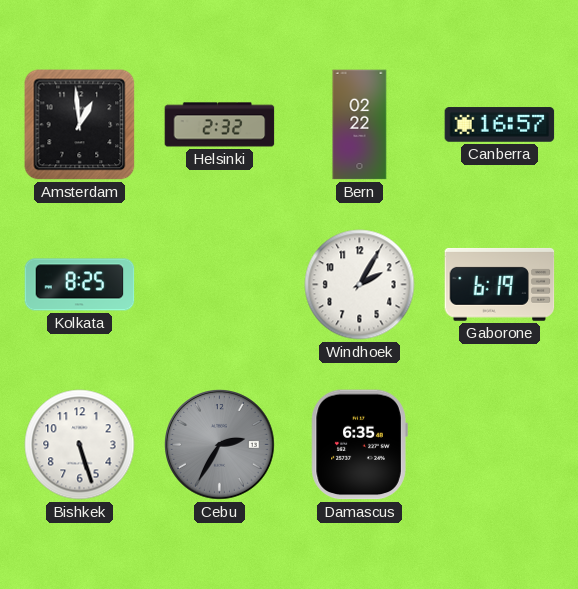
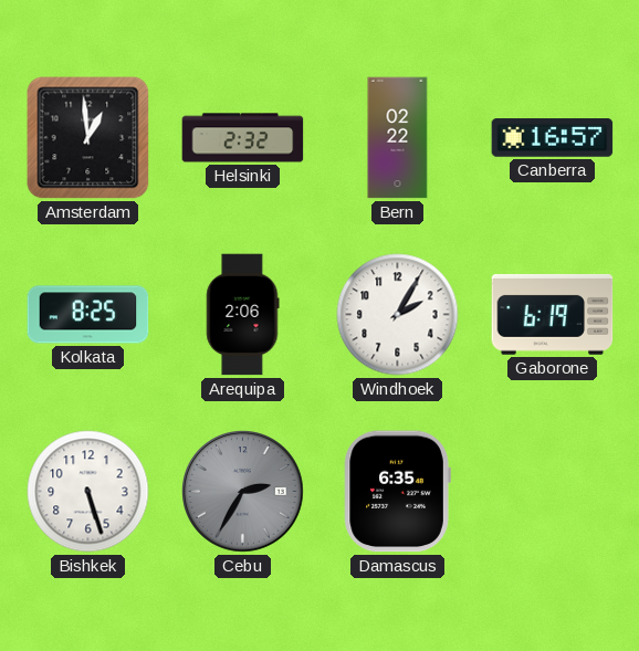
Arequipa: none -> 2:06 (243, 315)
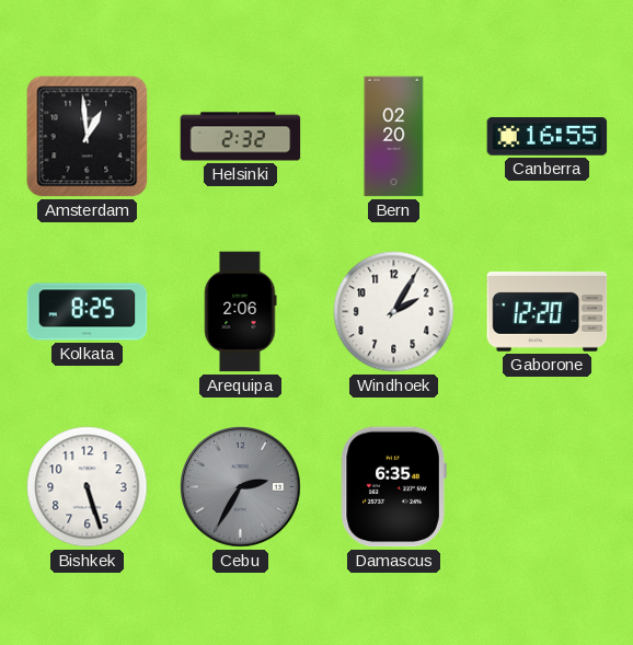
Bern: 02:22 -> 02:20 (394, 137)
Canberra: 16:57 -> 16:55 (548, 137)
Gaborone: 6:19 -> 12:20 (548, 311)
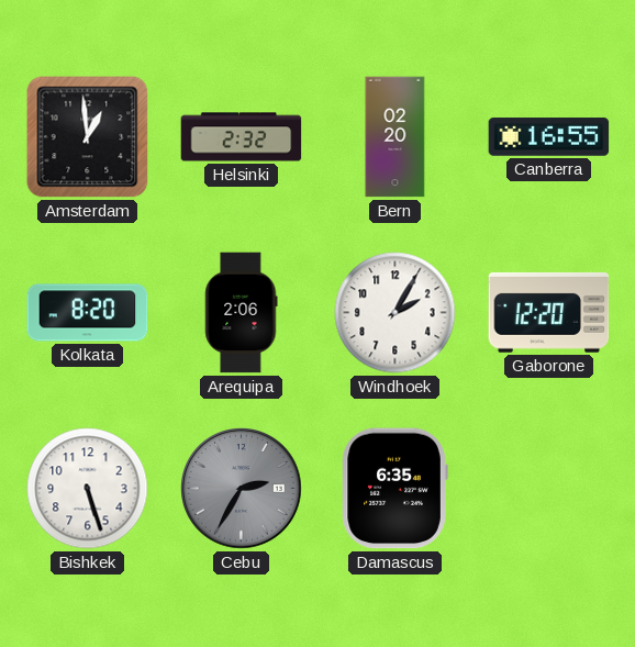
Kolkata: 8:25 -> 8:20 (88, 313)
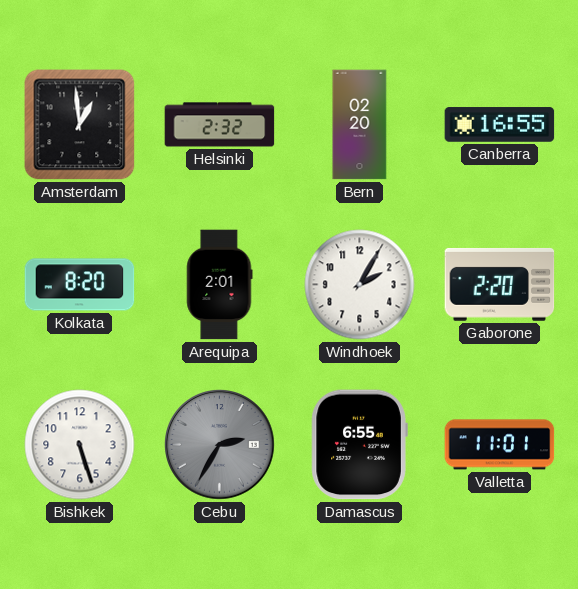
Arequipa: 2:06 -> 2:01 (220, 285)
Gaborone: 12:20 -> 2:20 (500, 284)
Damascus: 6:35 -> 6:55 (359, 445)
Valletta: none -> 11:01 (500, 445)
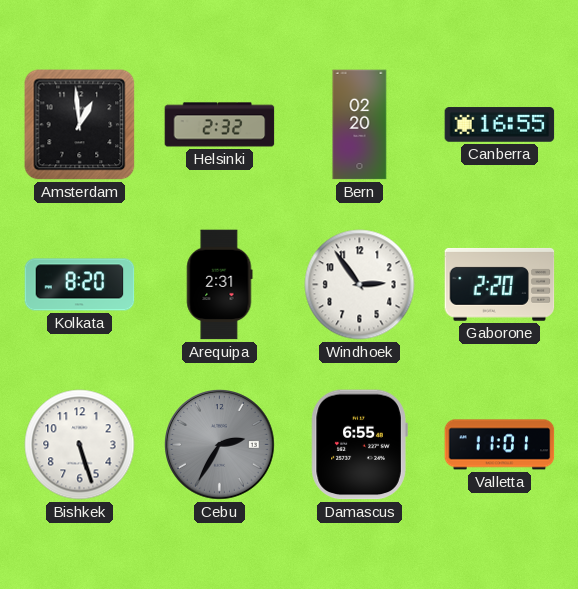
Arequipa: 2:01 -> 2:31 (220, 285)
Windhoek: 2:05 -> 2:54 (360, 285)
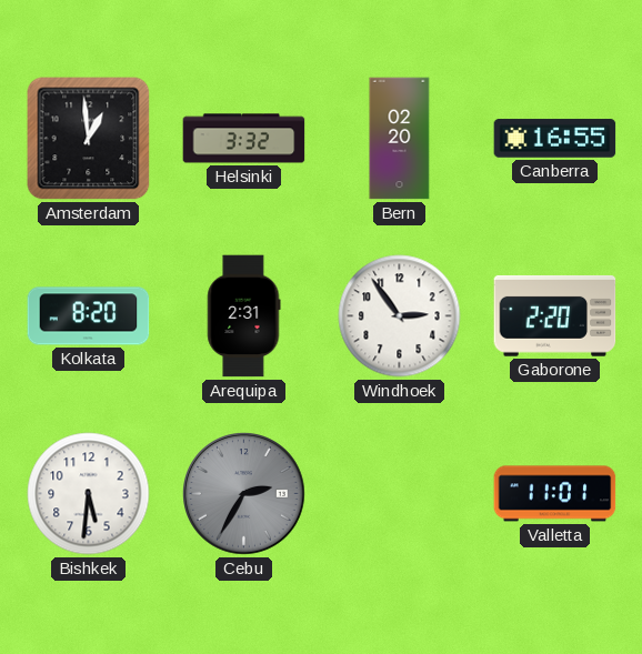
Helsinki: 2:32 -> 3:32 (244, 139)
Bishkek: 5:27 -> 5:31 (89, 494)
Damascus: 6:55 -> none (359, 445)
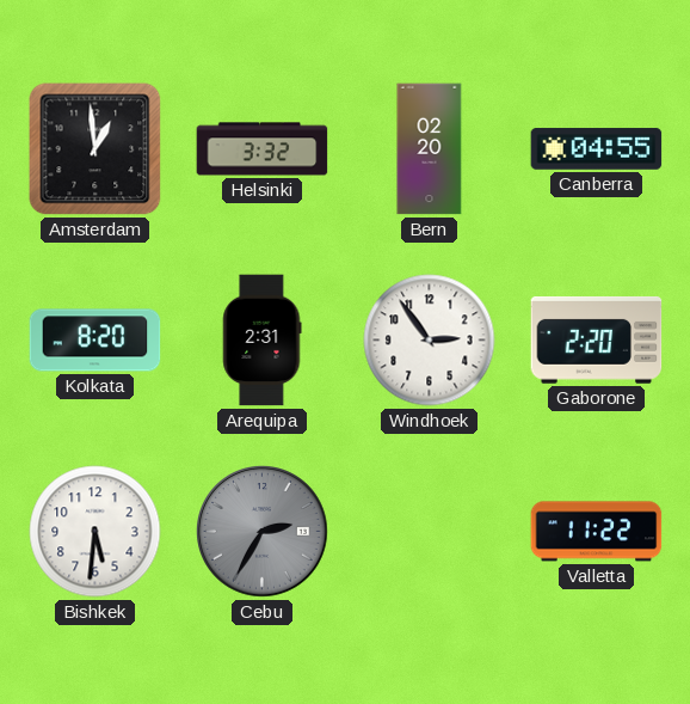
Canberra: 16:55 -> 04:55 (597, 149)
Valletta: 11:01 -> 11:22 (597, 532)
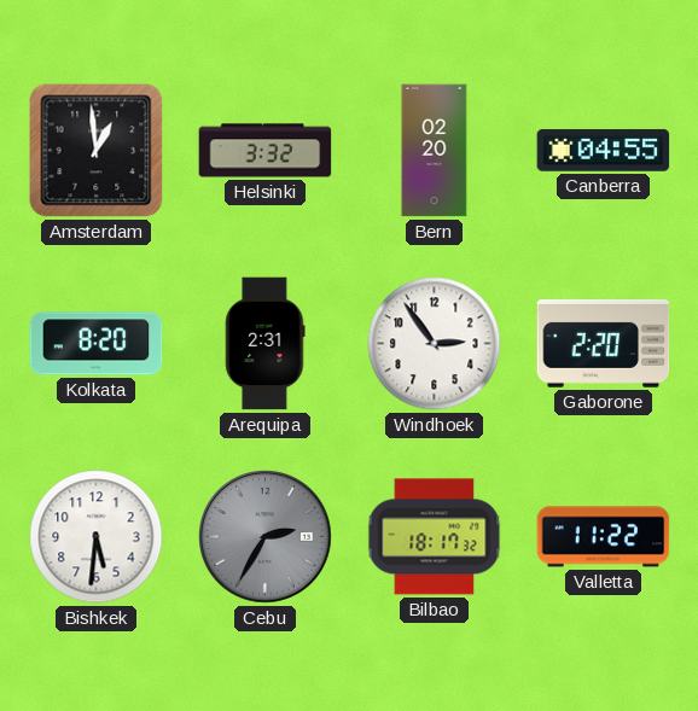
Bilbao: none -> 18:17 (435, 537)
